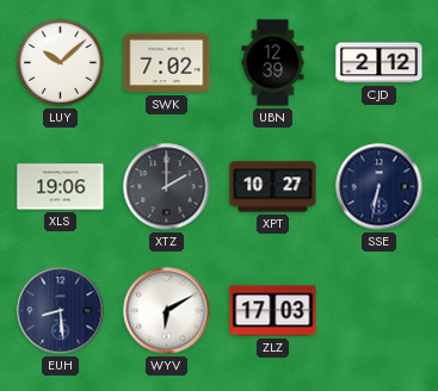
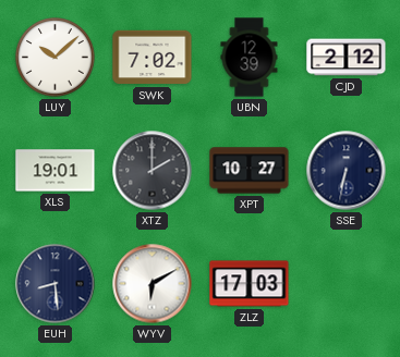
XLS: 19:06 -> 19:01 (56, 171)
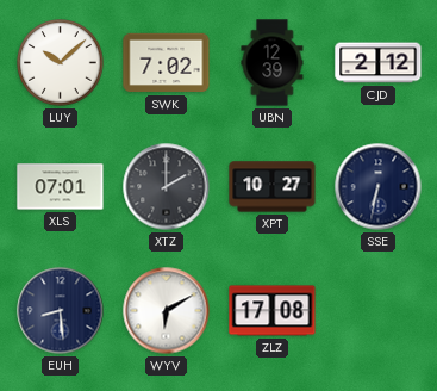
XLS: 19:01 -> 07:01 (61, 187)
ZLZ: 17:03 -> 17:08 (273, 311)
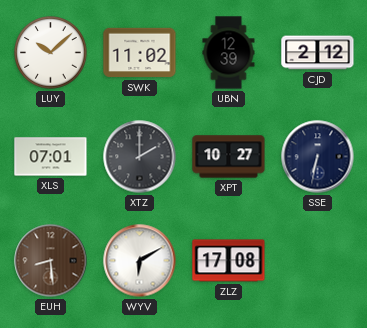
SWK: 7:02 -> 11:02 (140, 53)
EUH dial: navy -> brown (51, 261)
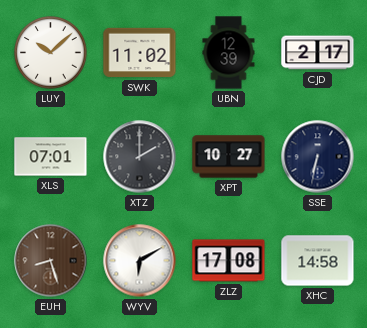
CJD: 2:12 -> 2:17 (318, 53)
EUH: 8:29 -> 8:27 (51, 261)
XHC: none -> 14:58 (318, 261)
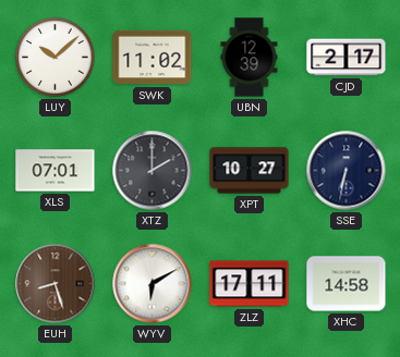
ZLZ: 17:08 -> 17:11 (250, 284)
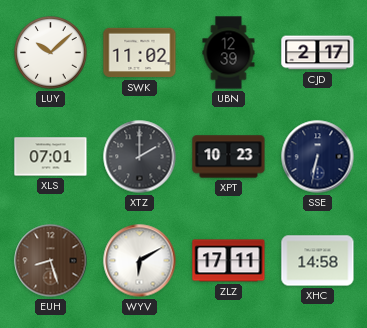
XPT: 10:27 -> 10:23 (229, 157)
